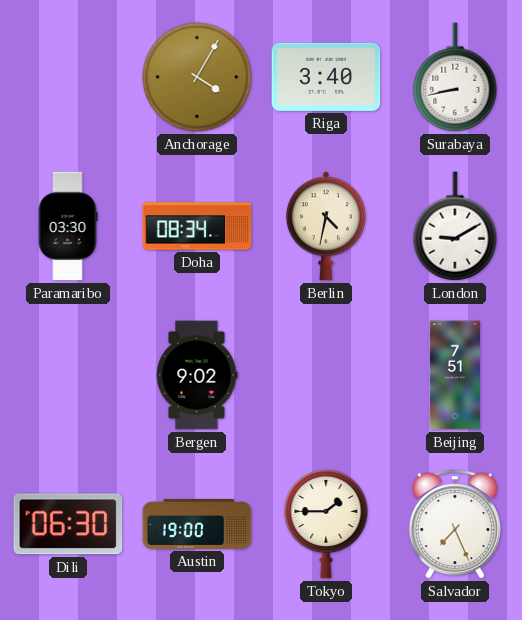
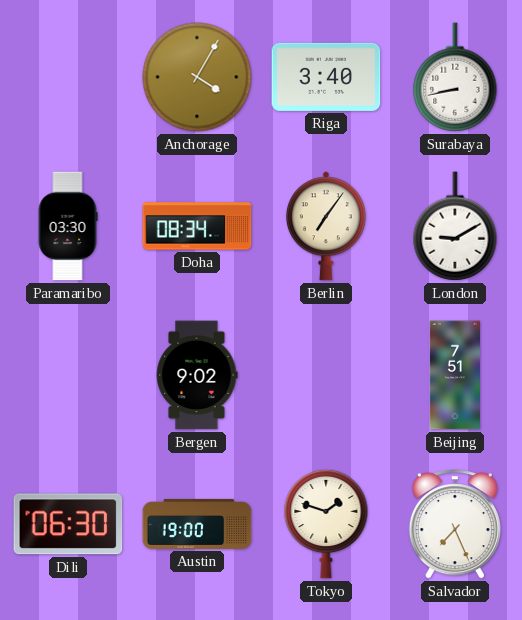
Berlin: 4:32 -> 7:06 (326, 226)
Tokyo: 1:45 -> 1:48 (326, 524)
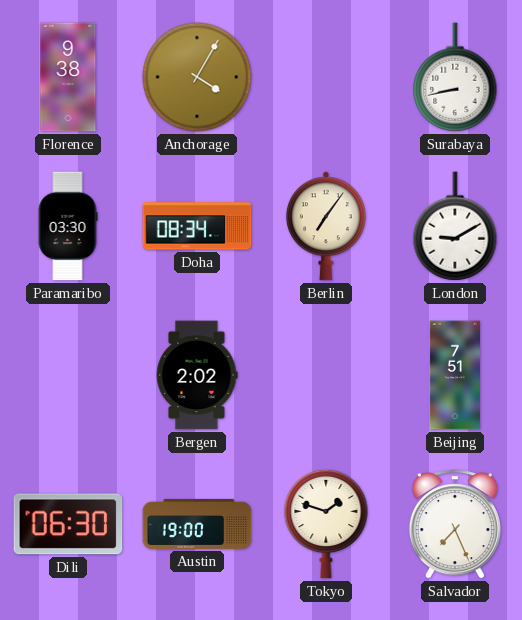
Florence: none -> 9:38 (68, 77)
Riga: 3:40 -> none (326, 77)
Bergen: 9:02 -> 2:02 (197, 375)
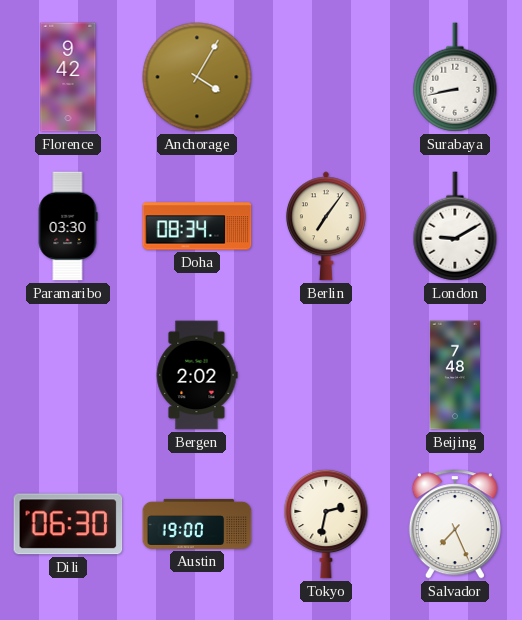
Florence: 9:38 -> 9:42 (68, 77)
Beijing: 7:51 -> 7:48 (454, 375)
Tokyo: 1:48 -> 2:32 (326, 524)
